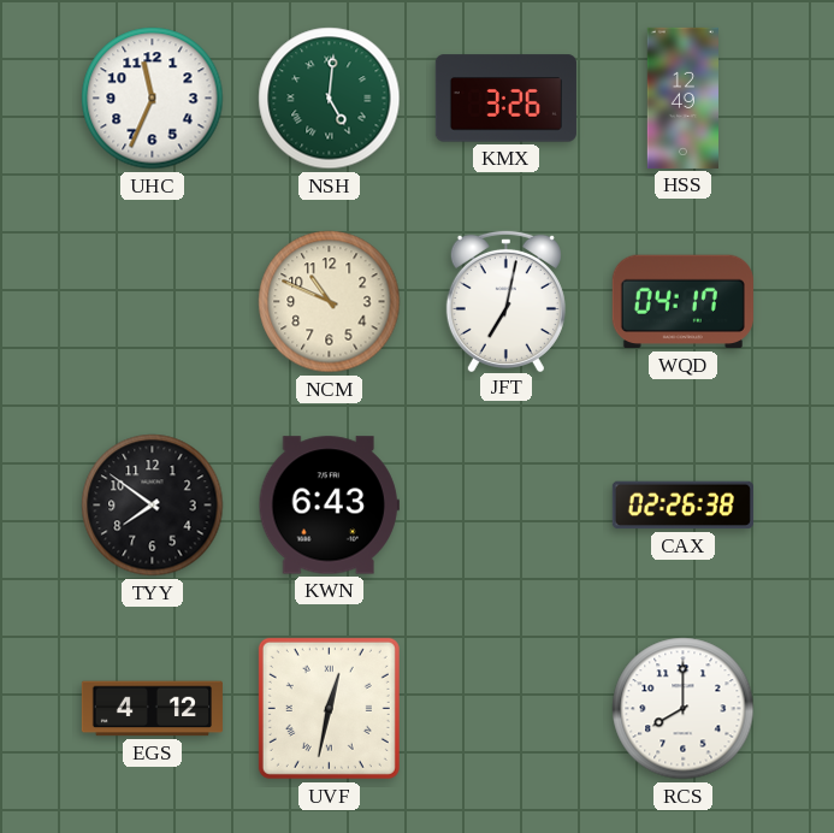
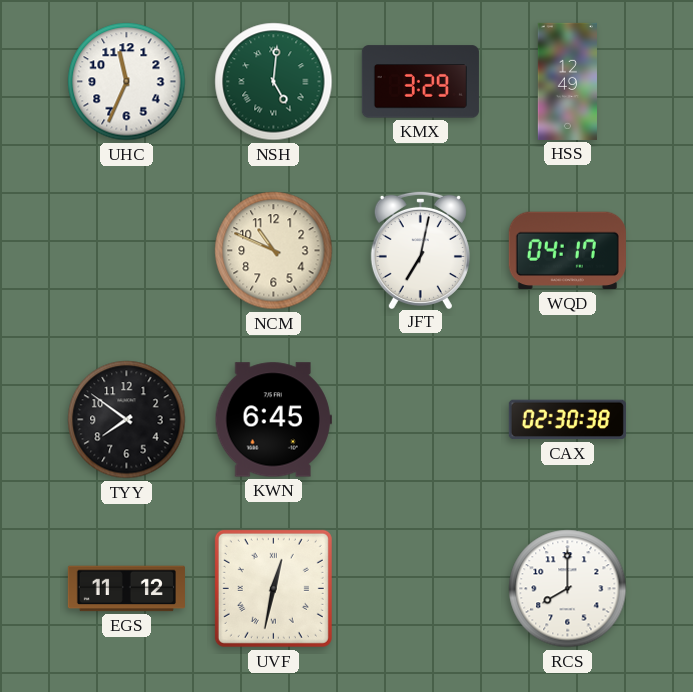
KMX: 3:26 -> 3:29 (420, 82)
KWN: 6:43 -> 6:45 (273, 420)
CAX: 02:26 -> 02:30 (567, 420)
EGS: 4:12 -> 11:12 (126, 589)
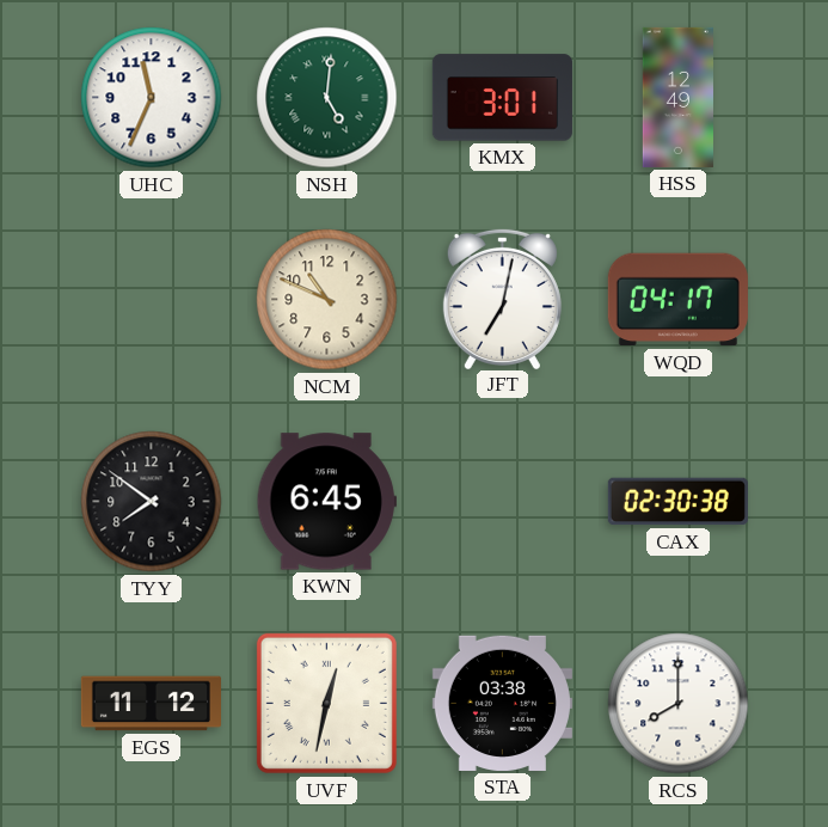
KMX: 3:29 -> 3:01 (502, 98)
STA: none -> 03:38 (502, 703)
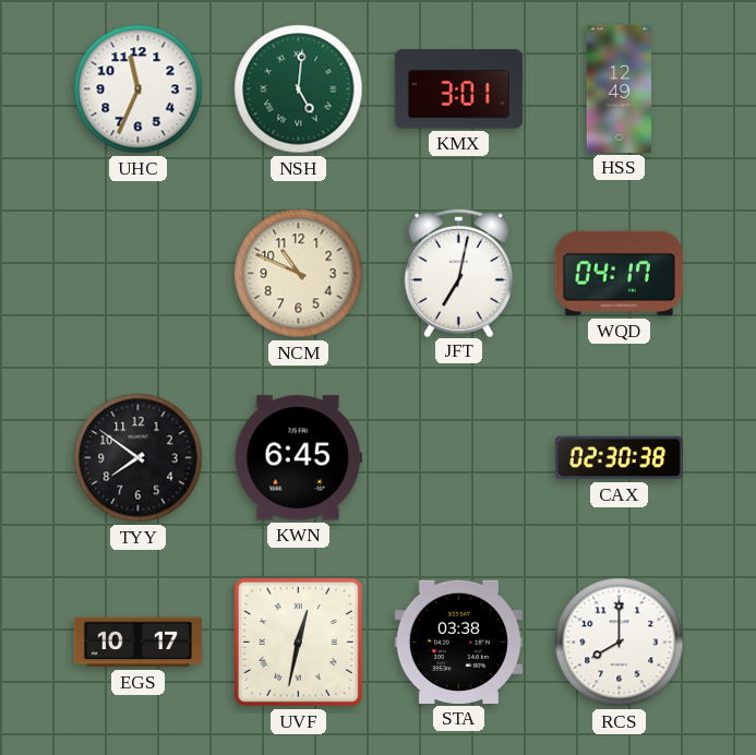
EGS: 11:12 -> 10:17 (137, 643)
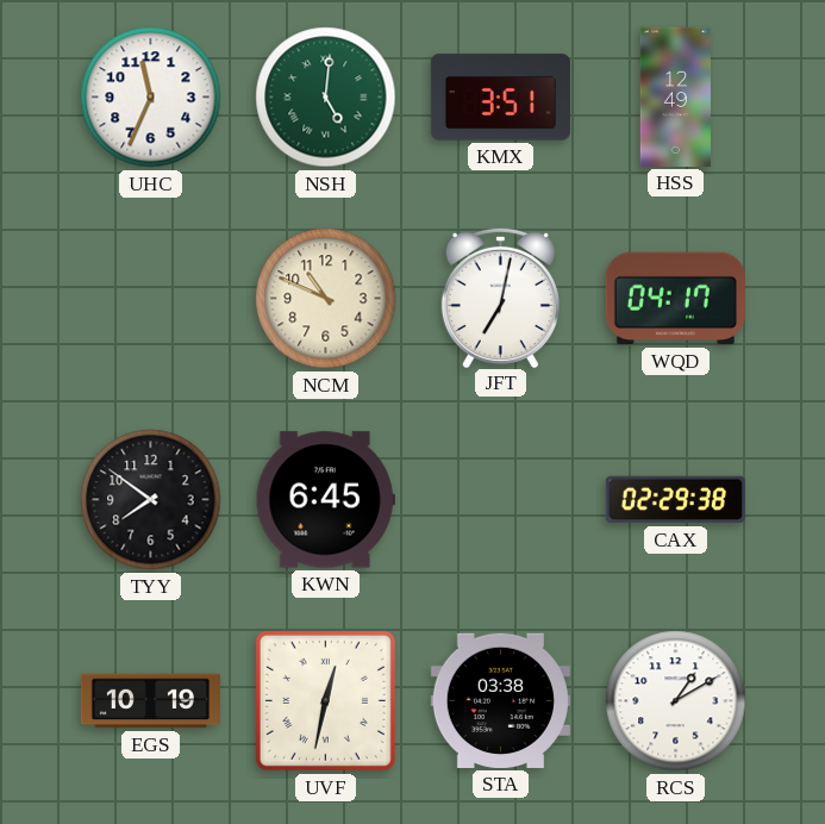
KMX: 3:01 -> 3:51 (500, 98)
CAX: 02:30 -> 02:29 (675, 500)
EGS: 10:17 -> 10:19 (150, 701)
RCS: 8:00 -> 1:10 (676, 701)
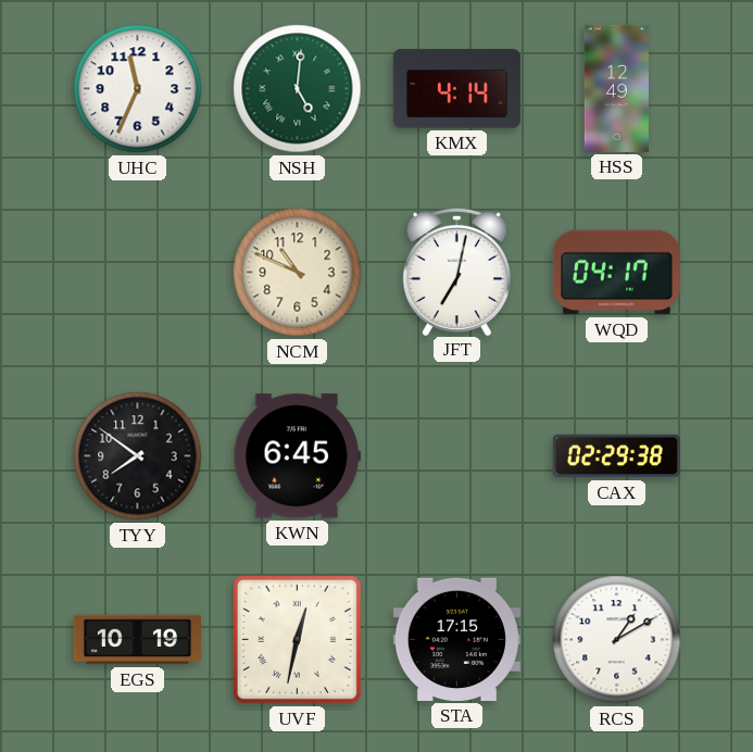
KMX: 3:51 -> 4:14 (456, 89)
STA: 03:38 -> 17:15 (456, 639)
